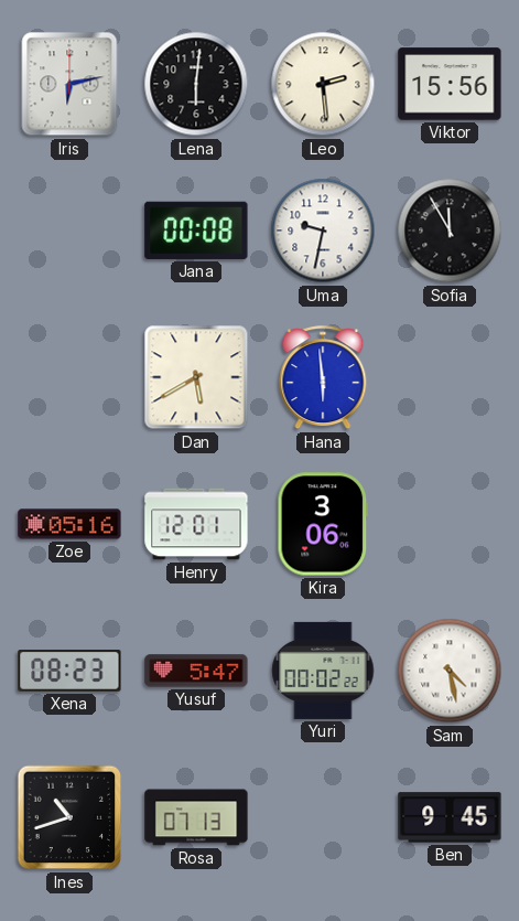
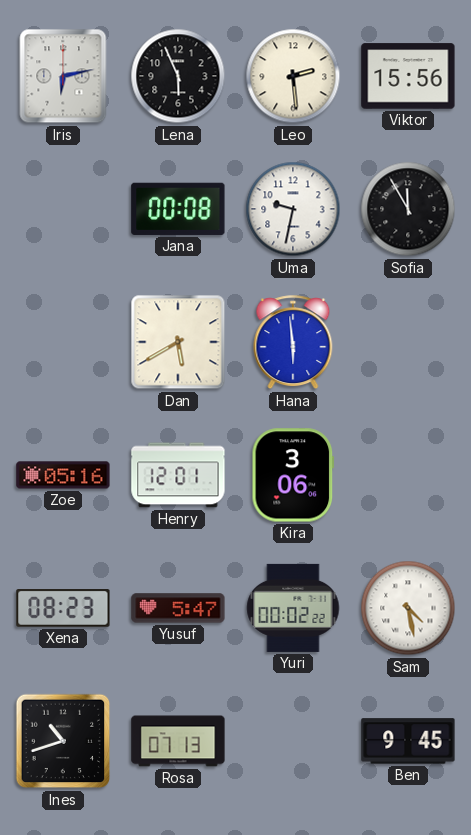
Lena: 6:01 -> 5:56 (178, 76)
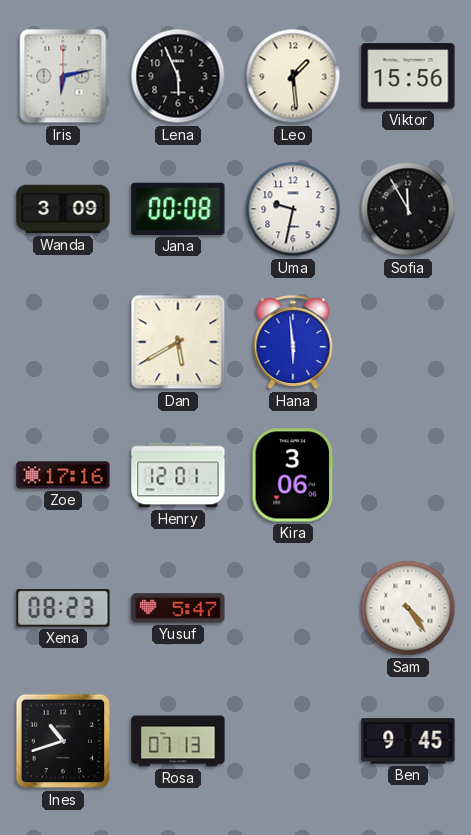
Leo: 2:29 -> 1:29 (293, 76)
Wanda: none -> 3:09 (63, 209)
Zoe: 05:16 -> 17:16 (63, 475)
Yuri: 00:02 -> none (293, 608)
Sam: 4:28 -> 4:24 (408, 608)
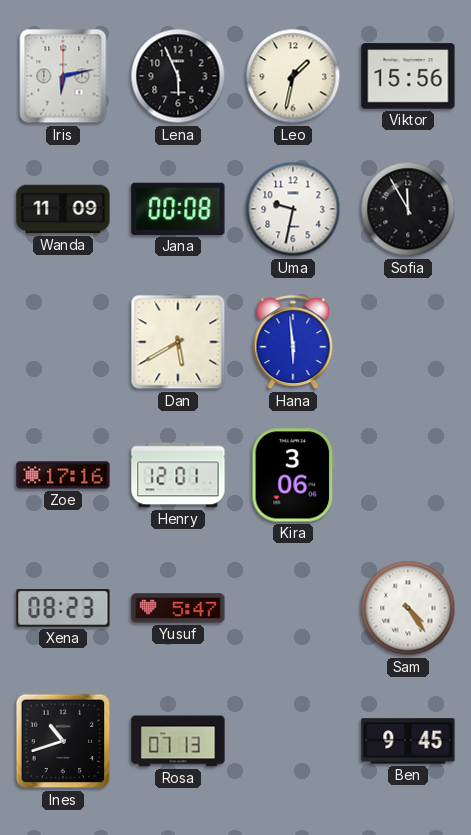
Leo: 1:29 -> 1:32 (293, 76)
Wanda: 3:09 -> 11:09 (63, 209)
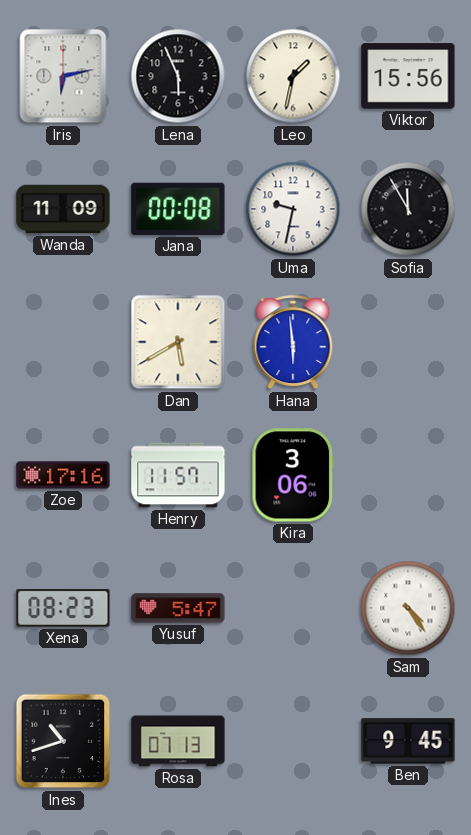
Henry: 12:01 -> 11:57 (178, 475)
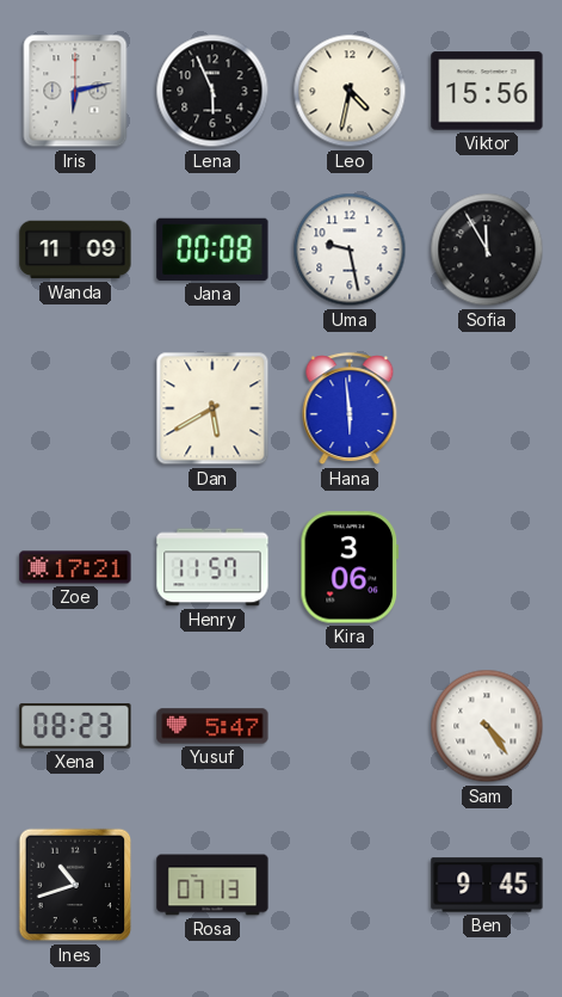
Leo: 1:32 -> 4:32 (350, 91)
Uma: 9:32 -> 9:28 (350, 250)
Zoe: 17:16 -> 17:21 (75, 567)
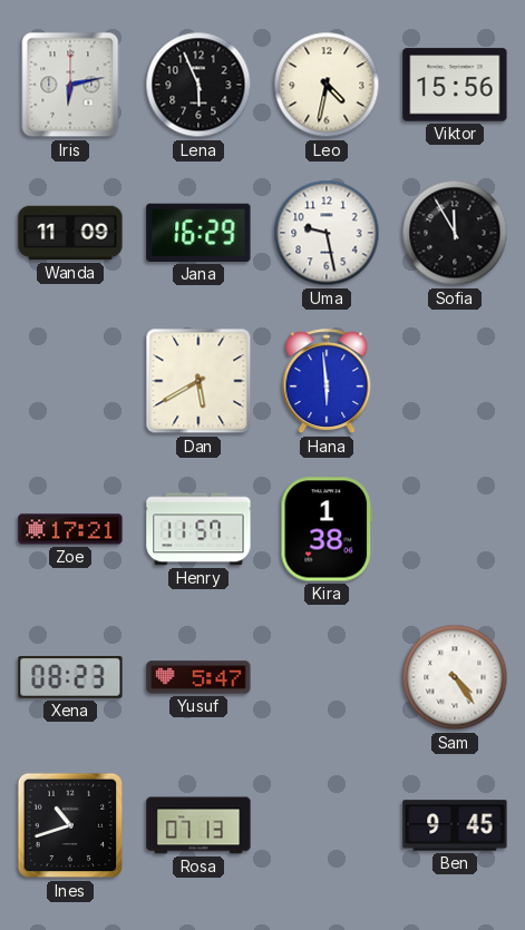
Jana: 00:08 -> 16:29 (198, 233)
Kira: 3:06 -> 1:38 (327, 529)
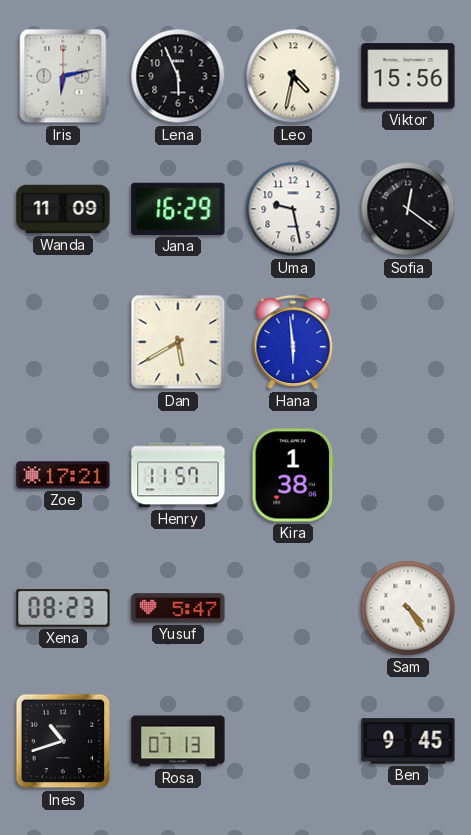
Sofia: 11:55 -> 12:21 (408, 209)
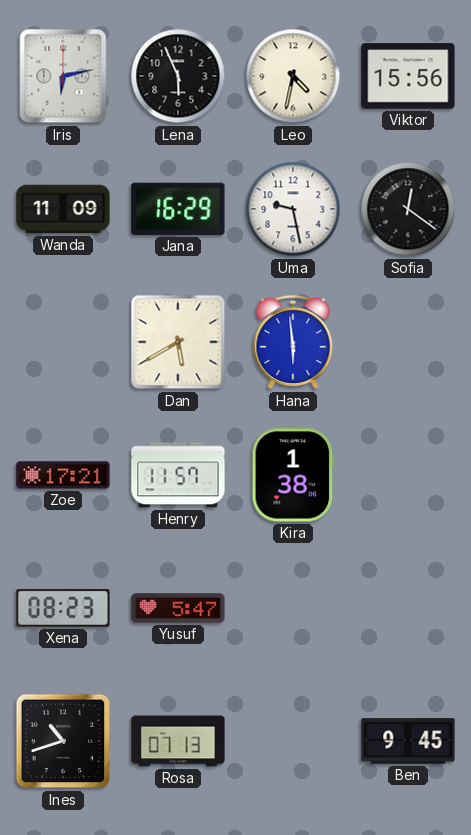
Sam: 4:24 -> none (408, 608)
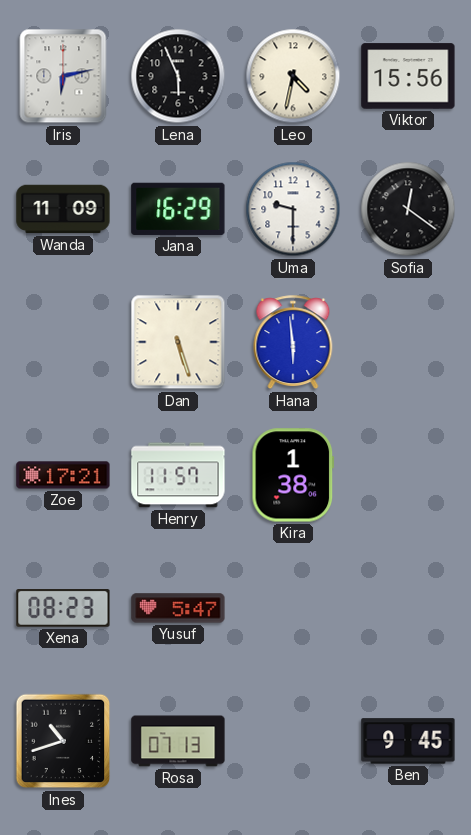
Uma: 9:28 -> 9:30 (293, 209)
Dan: 5:40 -> 5:27 (178, 342)
